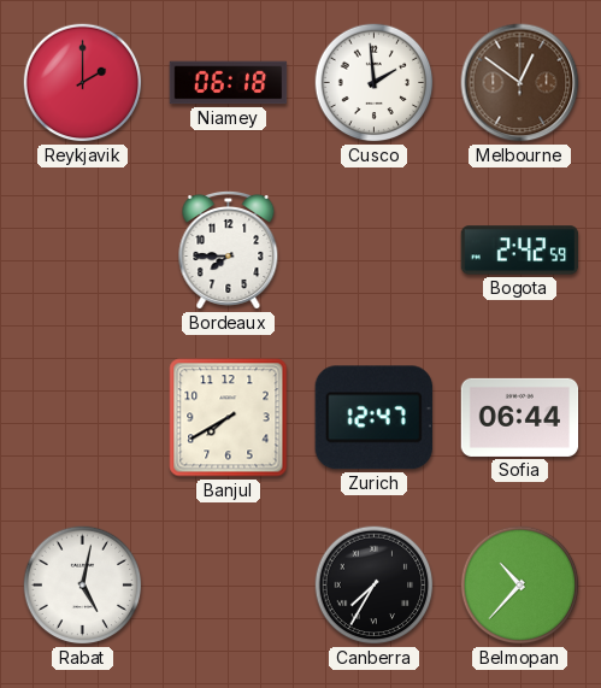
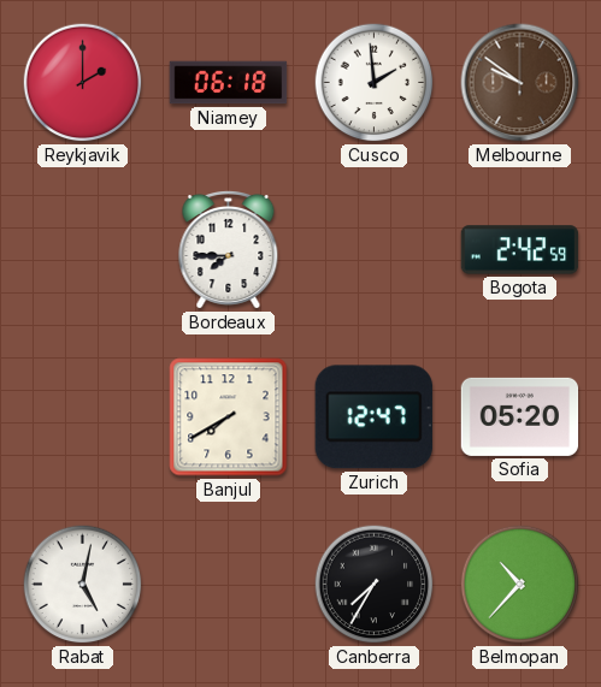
Melbourne: 12:51 -> 9:51 (520, 83)
Sofia: 06:44 -> 05:20 (520, 416)
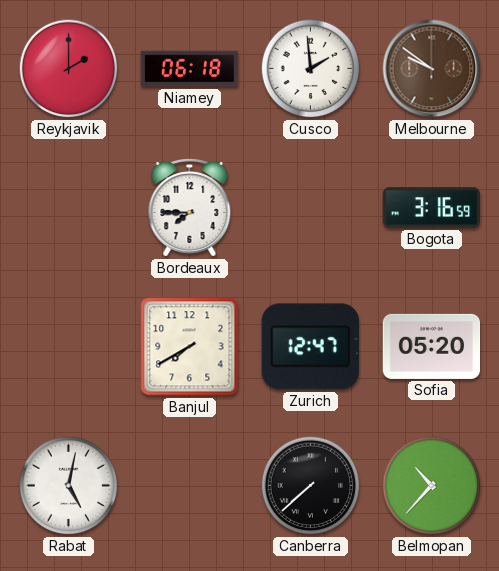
Bogota: 2:42 -> 3:16 (432, 208)
Canberra: 7:35 -> 7:38 (311, 486)
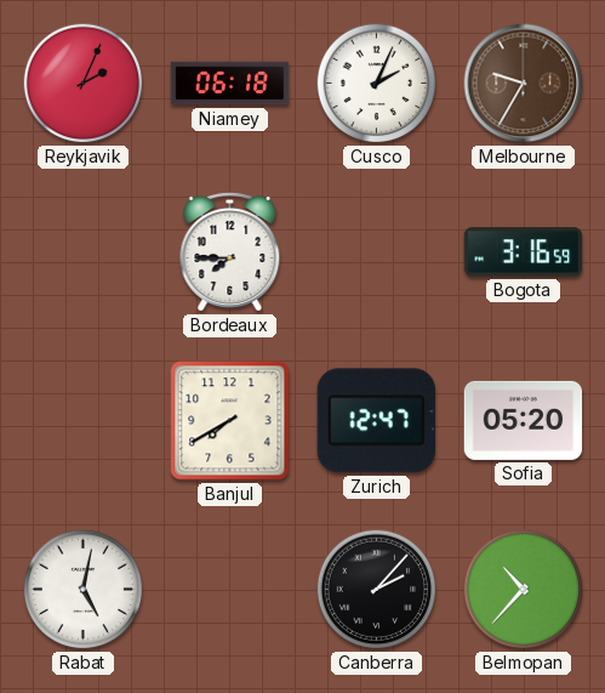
Reykjavik: 2:00 -> 2:04 (84, 84)
Cusco: 1:59 -> 2:04 (377, 84)
Melbourne: 9:51 -> 9:35 (524, 84)
Canberra: 7:38 -> 2:07 (377, 590)
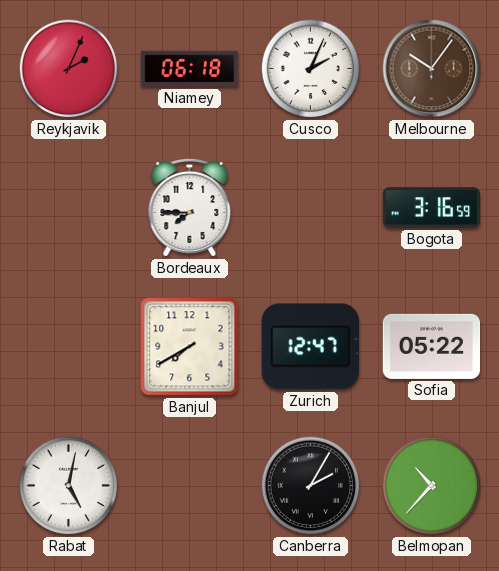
Melbourne: 9:35 -> 10:06 (432, 69)
Sofia: 05:20 -> 05:22 (432, 346)
Canberra: 2:07 -> 2:05 (311, 486)
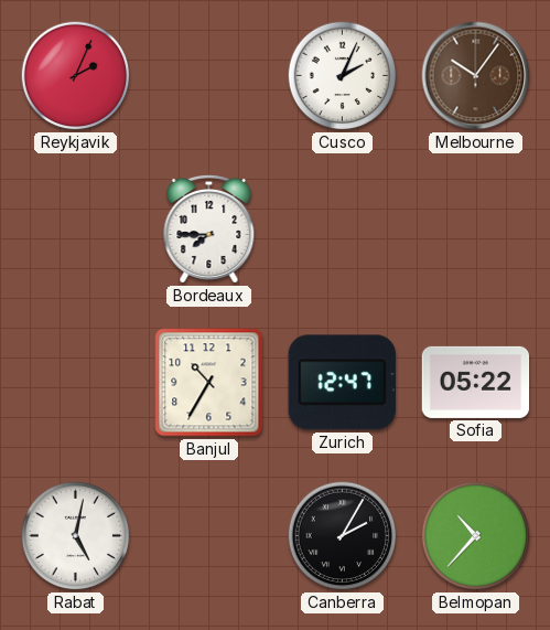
Niamey: 06:18 -> none (190, 69)
Bogota: 3:16 -> none (432, 208)
Banjul: 7:40 -> 10:35 (209, 383)
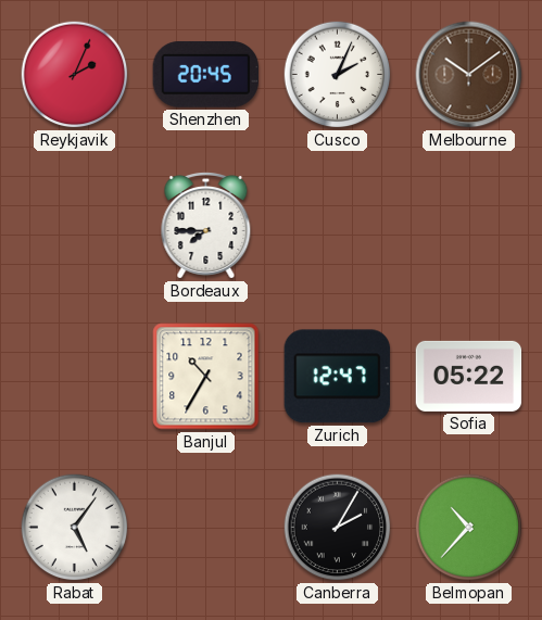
Shenzhen: none -> 20:45 (205, 74)
Melbourne: 10:06 -> 10:09 (469, 75)
Rabat: 5:02 -> 5:06 (75, 528)
